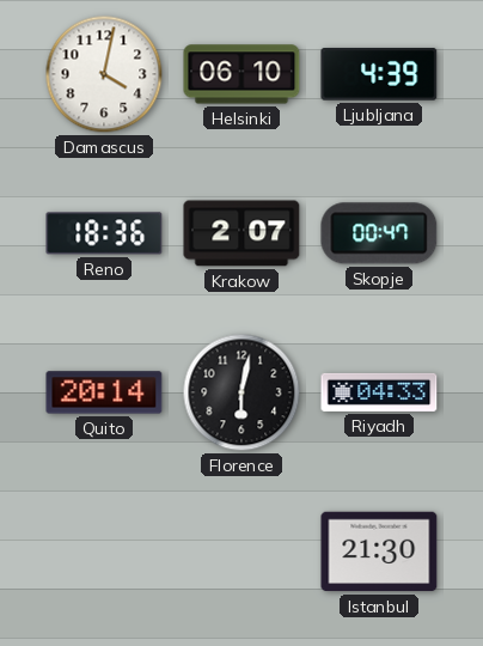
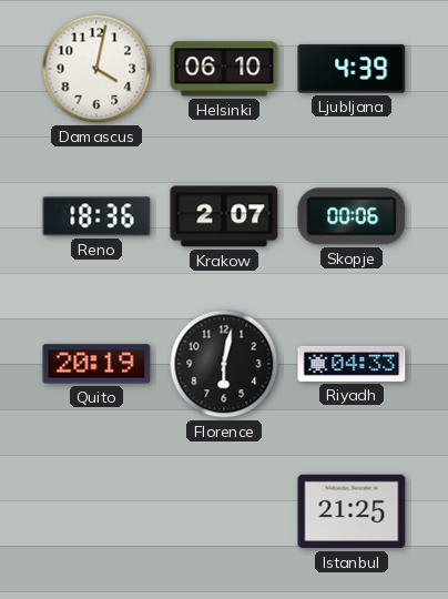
Skopje: 00:47 -> 00:06 (352, 216)
Quito: 20:14 -> 20:19 (96, 364)
Istanbul: 21:30 -> 21:25 (352, 511)
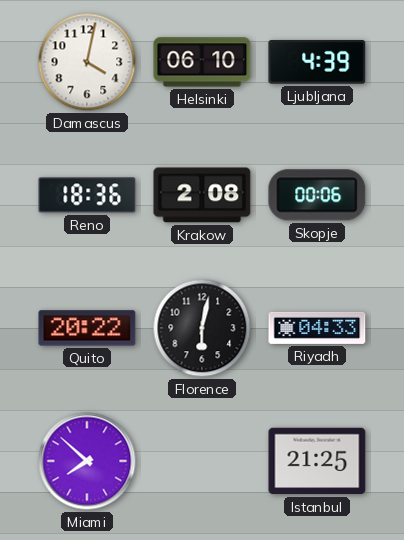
Krakow: 2:07 -> 2:08 (202, 195)
Quito: 20:19 -> 20:22 (87, 328)
Miami: none -> 7:52 (87, 461)
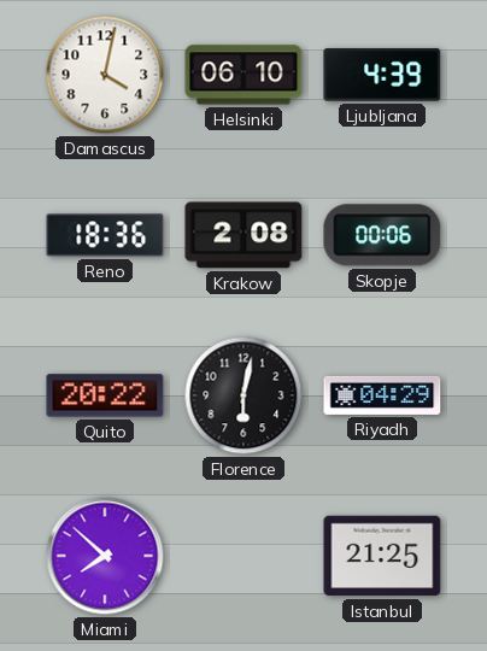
Riyadh: 04:33 -> 04:29 (382, 395)
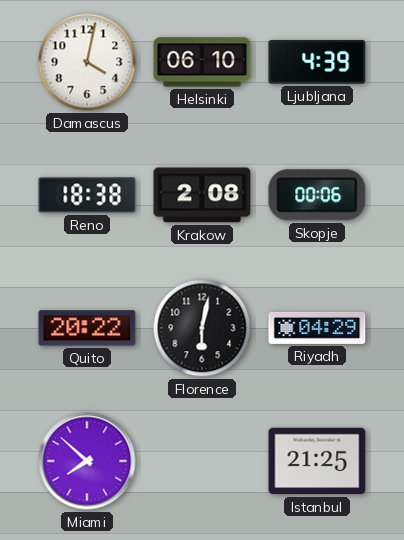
Reno: 18:36 -> 18:38 (87, 195)
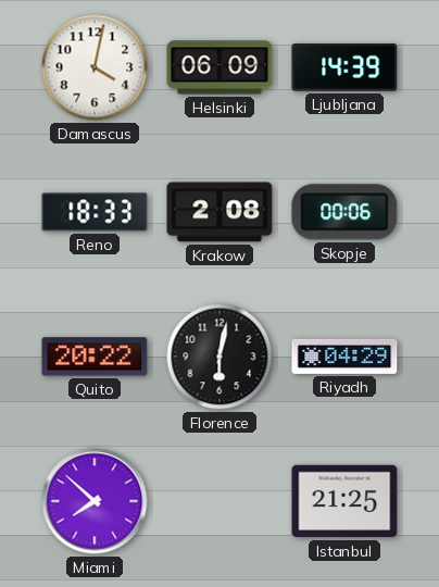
Helsinki: 06:10 -> 06:09 (220, 67)
Ljubljana: 4:39 -> 14:39 (344, 67)
Reno: 18:38 -> 18:33 (95, 212)
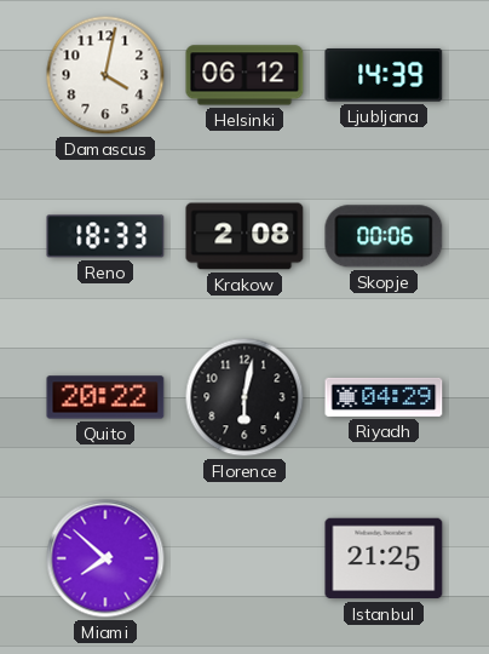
Helsinki: 06:09 -> 06:12 (244, 75)
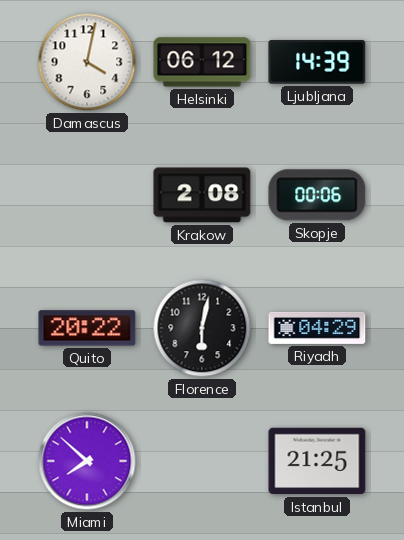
Reno: 18:33 -> none (105, 236)
